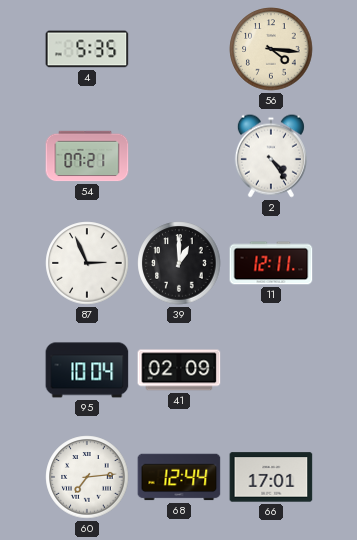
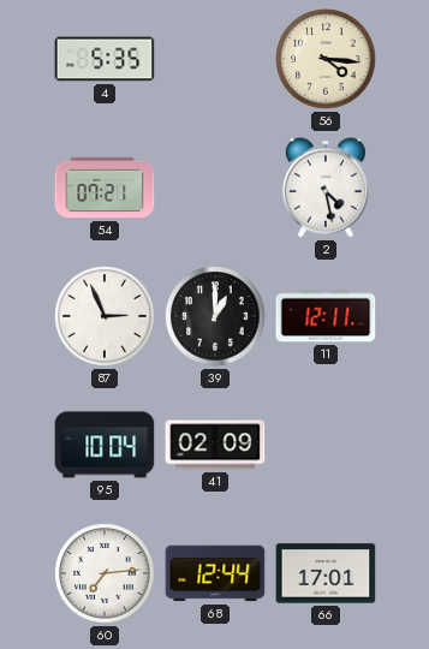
2: 4:24 -> 4:28 (326, 187)
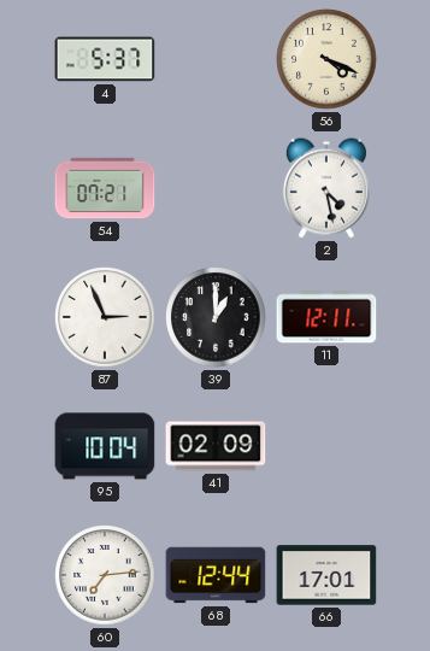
4: 5:35 -> 5:37 (105, 59)
56: 4:16 -> 4:19 (326, 59)
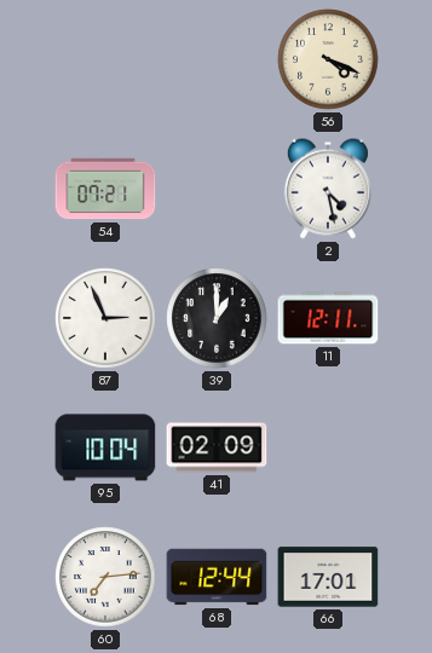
4: 5:37 -> none (105, 59)
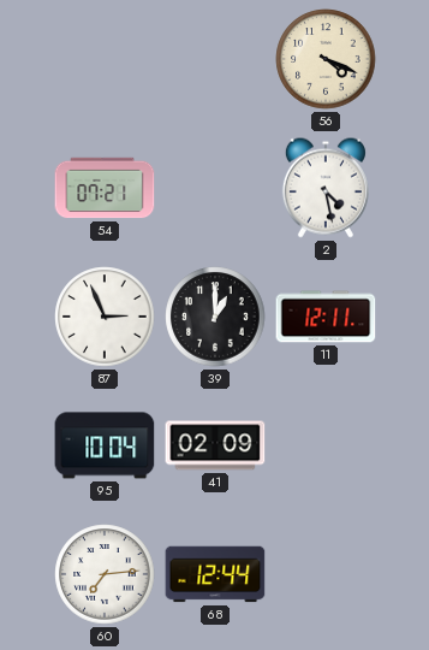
66: 17:01 -> none (328, 577)
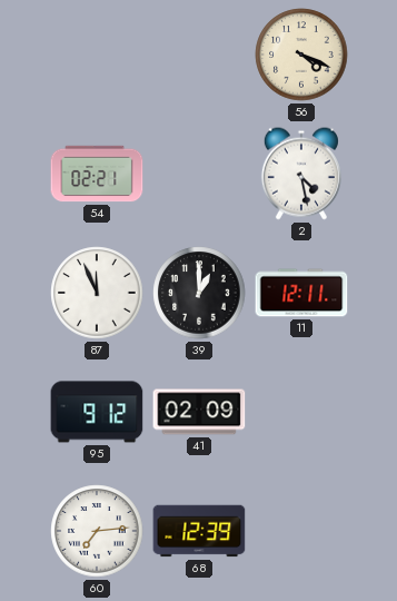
54: 07:21 -> 02:21 (97, 174)
87: 2:56 -> 11:56 (97, 293)
95: 10:04 -> 9:12 (97, 412)
68: 12:44 -> 12:39 (199, 531)
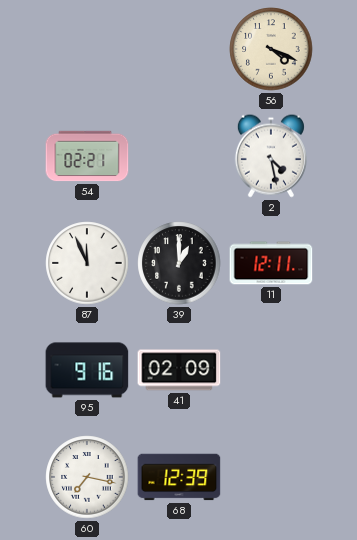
95: 9:12 -> 9:16 (87, 370)
60: 7:14 -> 7:17 (87, 477)
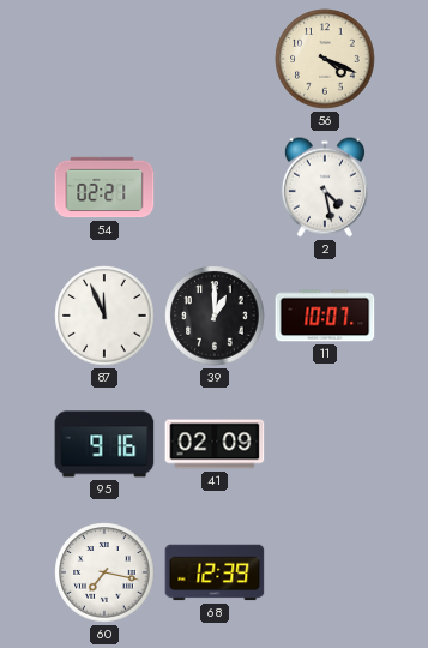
11: 12:11 -> 10:07 (325, 316)
